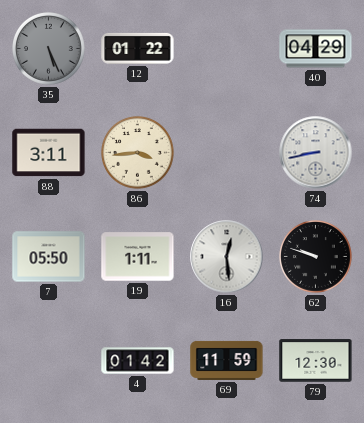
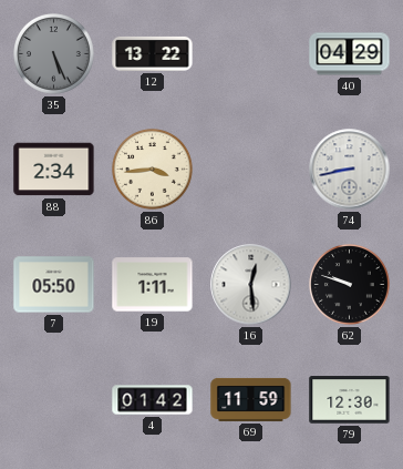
12: 01:22 -> 13:22 (153, 53)
88: 3:11 -> 2:34 (54, 170)
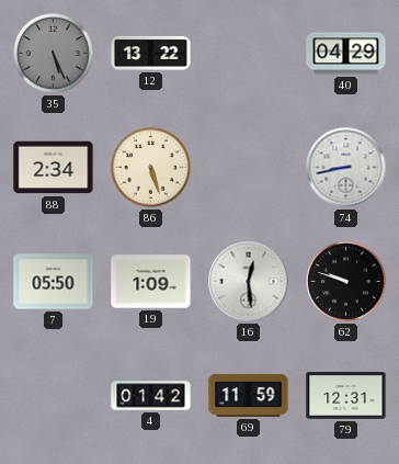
86: 3:44 -> 5:27 (151, 168)
19: 1:11 -> 1:09 (151, 282)
79: 12:30 -> 12:31 (346, 396)
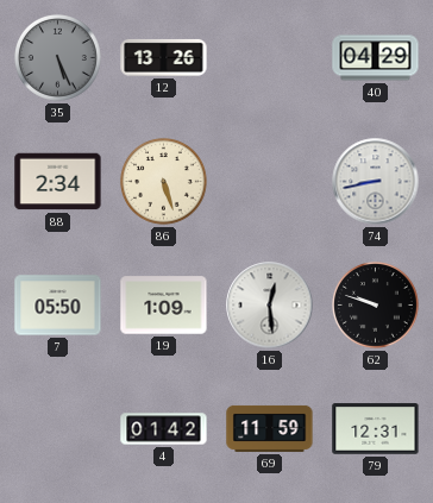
12: 13:22 -> 13:26 (164, 57)
